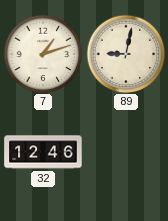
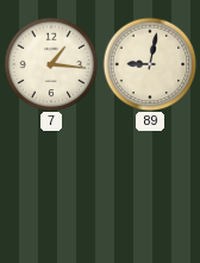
7: 1:12 -> 1:16 (51, 64)
32: 12:46 -> none (43, 152)
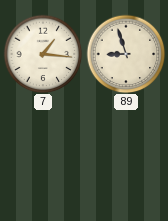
89: 9:02 -> 8:57 (126, 54)
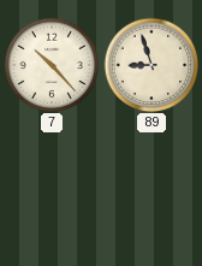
7: 1:16 -> 10:23 (52, 65)
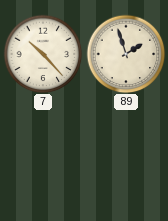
89: 8:57 -> 1:57 (126, 54)
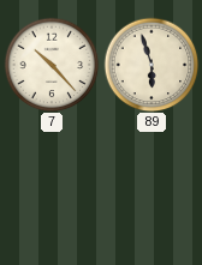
89: 1:57 -> 5:57 (151, 65)
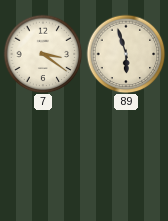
7: 10:23 -> 3:21 (43, 54)
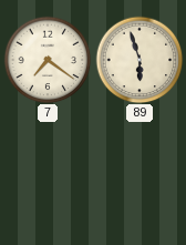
7: 3:21 -> 7:21 (48, 60)
